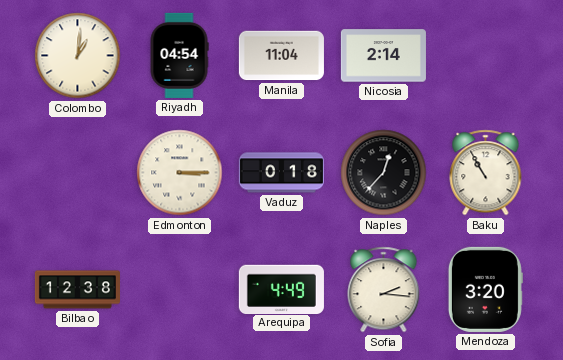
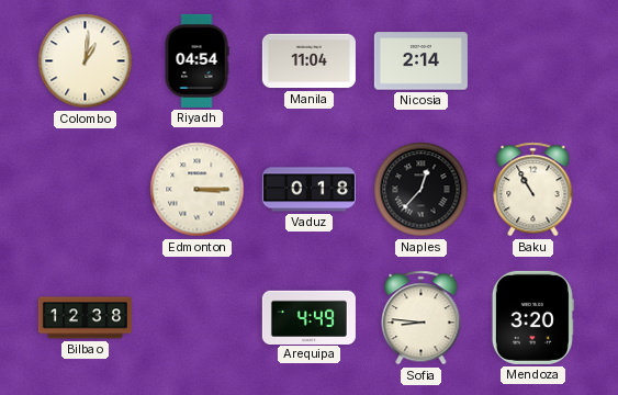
Sofia: 2:16 -> 8:46 (422, 318)
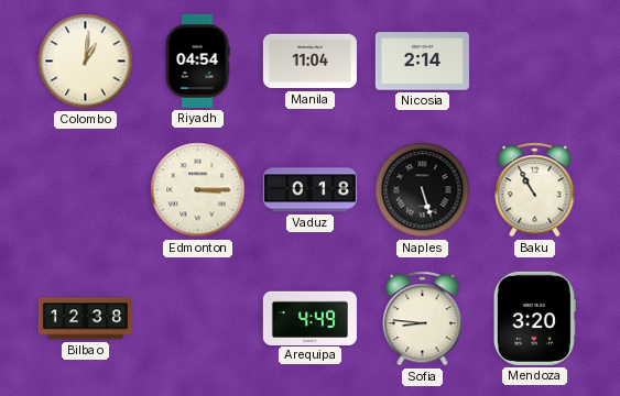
Naples: 12:37 -> 5:27 (423, 190)
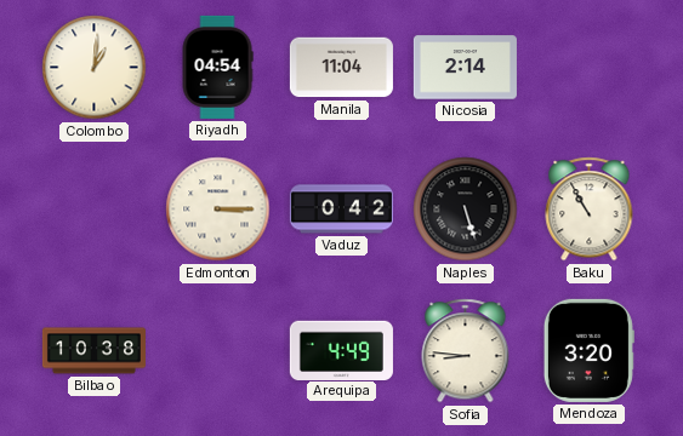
Vaduz: 0:18 -> 0:42 (341, 210)
Bilbao: 12:38 -> 10:38 (93, 351)
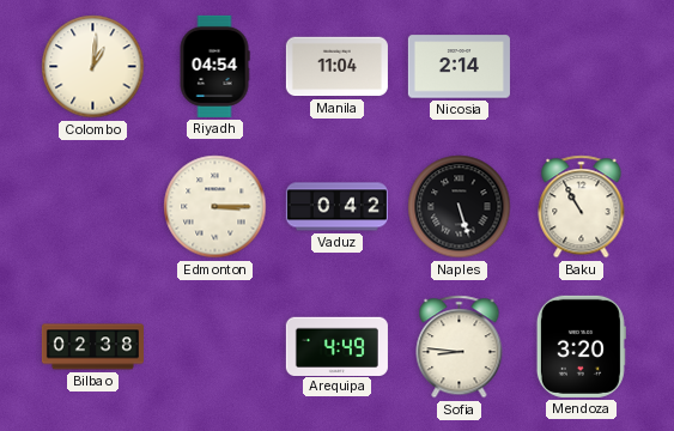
Bilbao: 10:38 -> 02:38 (92, 347)
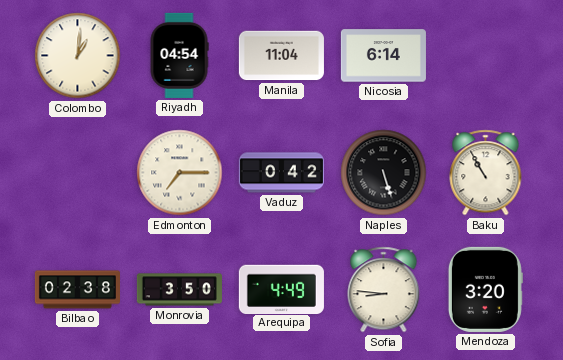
Nicosia: 2:14 -> 6:14 (383, 56)
Edmonton: 3:15 -> 7:15 (180, 173)
Monrovia: none -> 3:50 (179, 290)
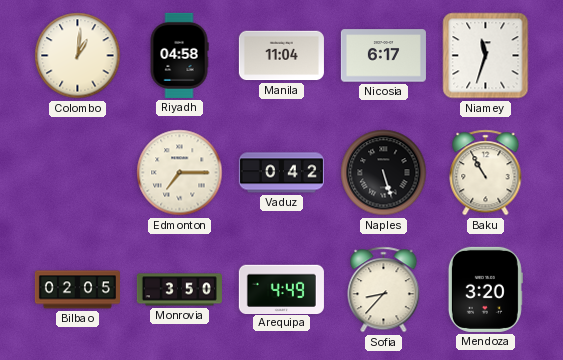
Riyadh: 04:54 -> 04:58 (179, 55)
Nicosia: 6:14 -> 6:17 (383, 56)
Niamey: none -> 11:33 (486, 56)
Bilbao: 02:38 -> 02:05 (77, 290)
Sofia: 8:46 -> 8:37 (384, 290)
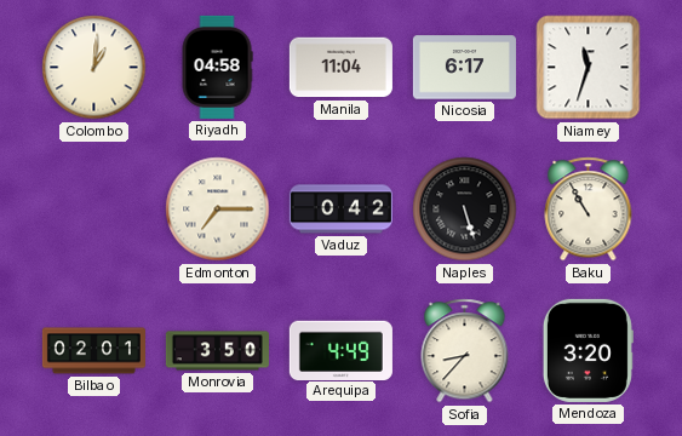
Bilbao: 02:05 -> 02:01 (93, 351)
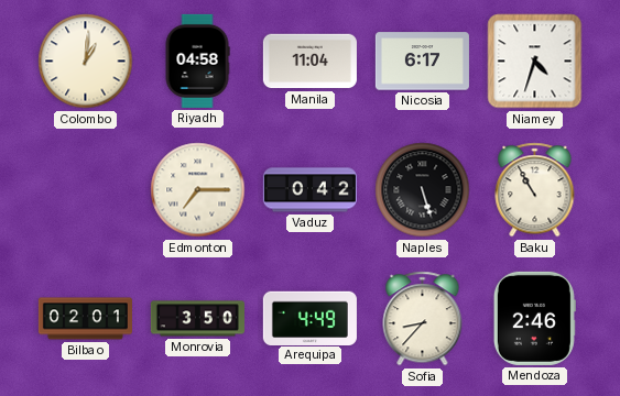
Niamey: 11:33 -> 4:33 (535, 62)
Mendoza: 3:20 -> 2:46 (534, 318)
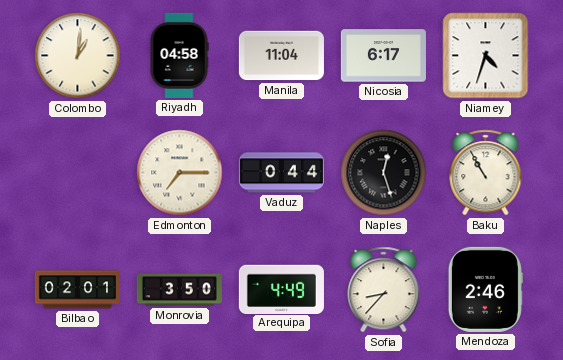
Vaduz: 0:42 -> 0:44 (281, 173)
Naples: 5:27 -> 12:27 (384, 173)
